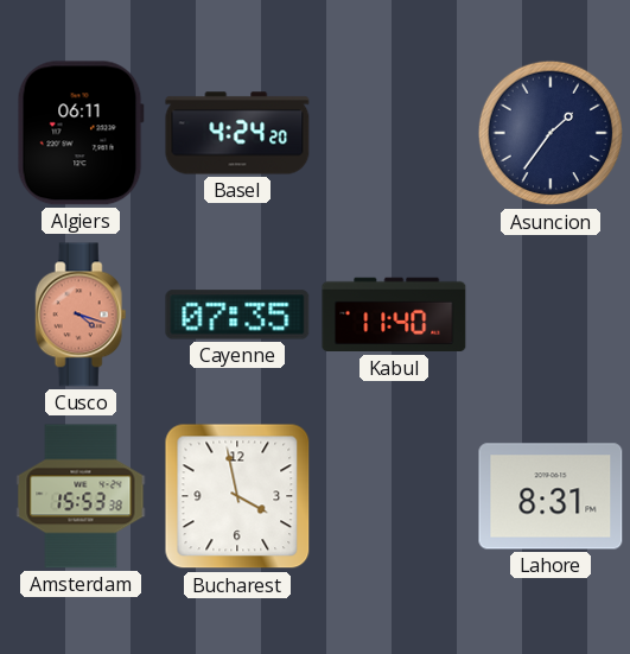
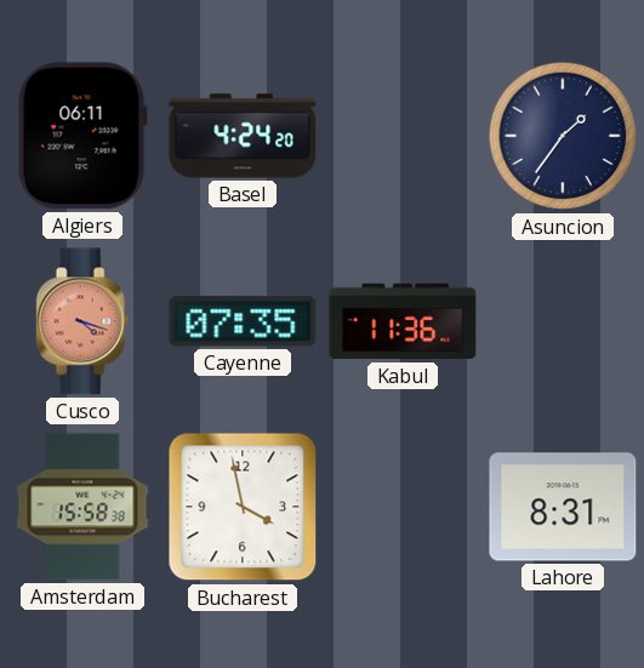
Kabul: 11:40 -> 11:36 (403, 321)
Amsterdam: 15:53 -> 15:58 (82, 507)
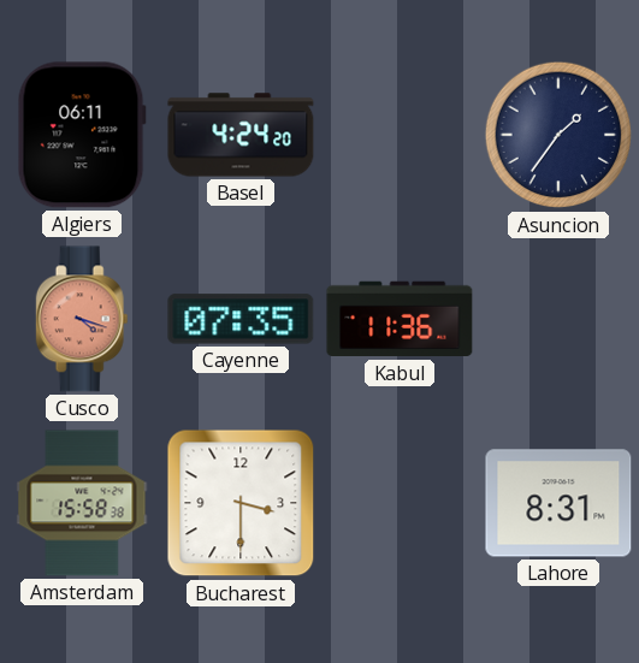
Bucharest: 3:58 -> 3:30 (241, 503)
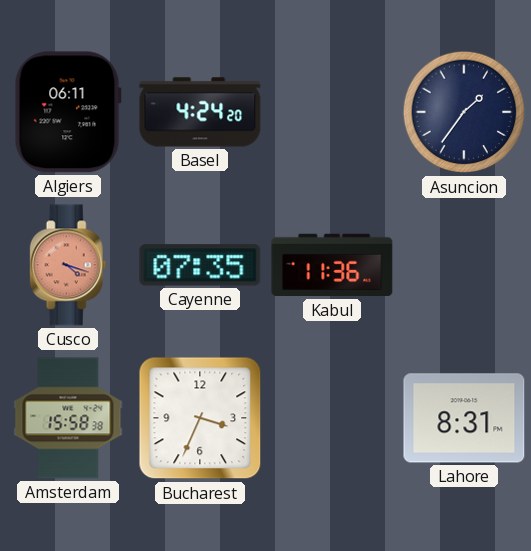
Bucharest: 3:30 -> 3:34 (200, 418)
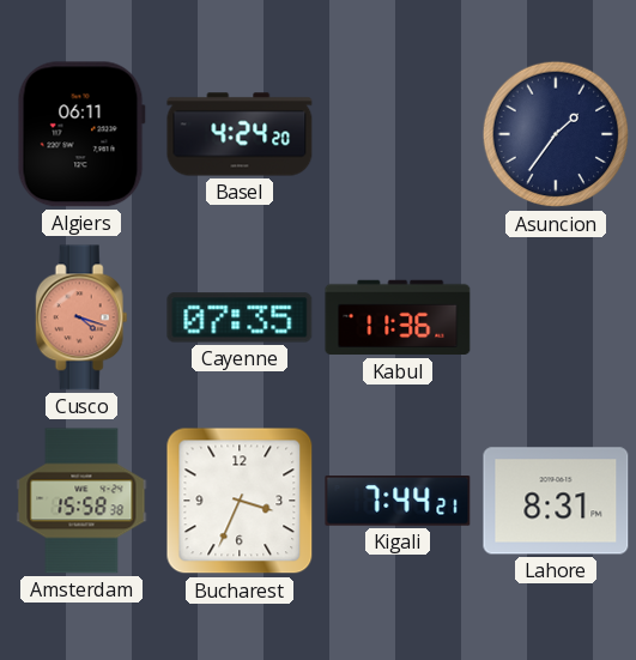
Kigali: none -> 7:44 (398, 502)
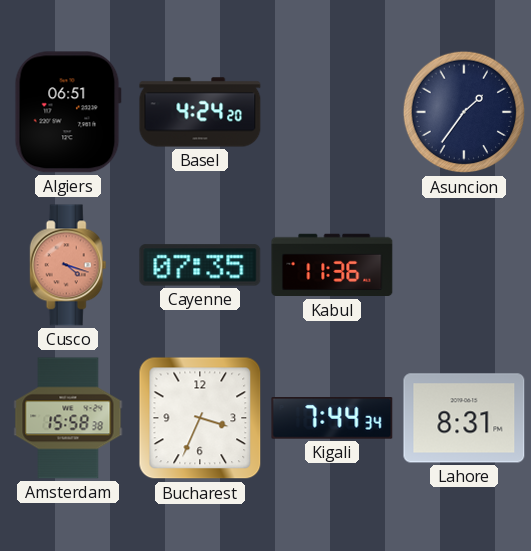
Algiers: 06:11 -> 06:51 (68, 112)
Kigali: 7:44:21 -> 7:44:34 (332, 419)
